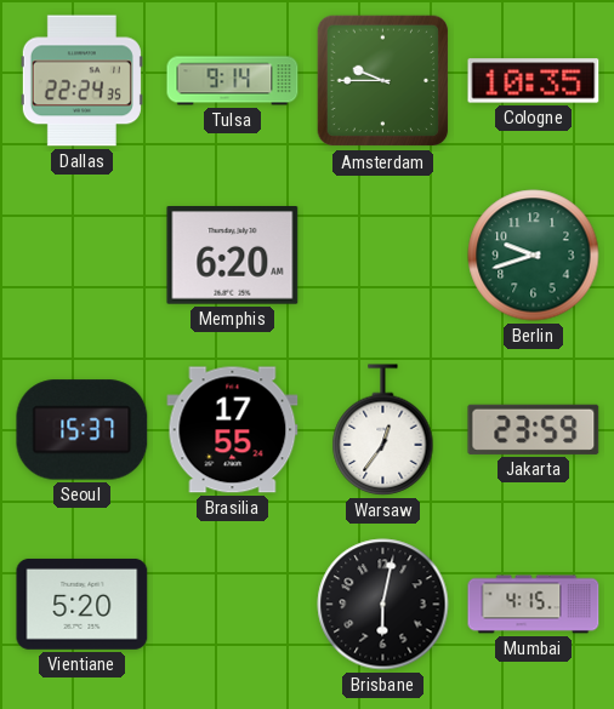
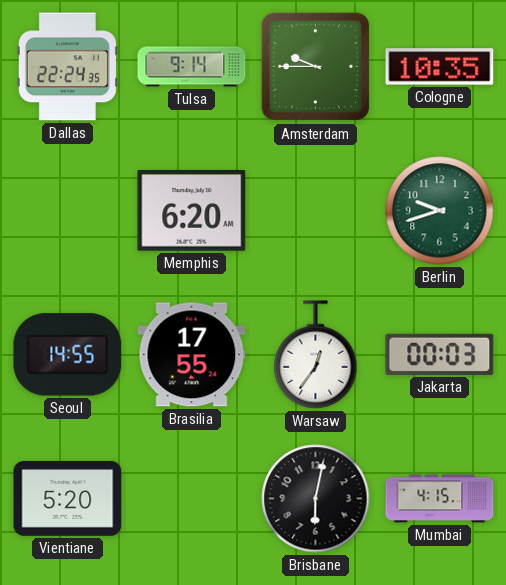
Seoul: 15:37 -> 14:55 (68, 355)
Jakarta: 23:59 -> 00:03 (440, 354)
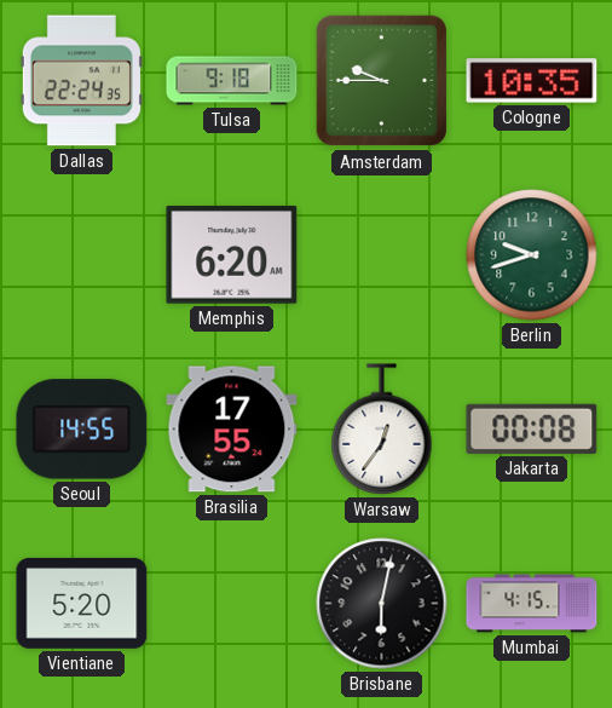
Tulsa: 9:14 -> 9:18 (232, 81)
Jakarta: 00:03 -> 00:08 (532, 428)
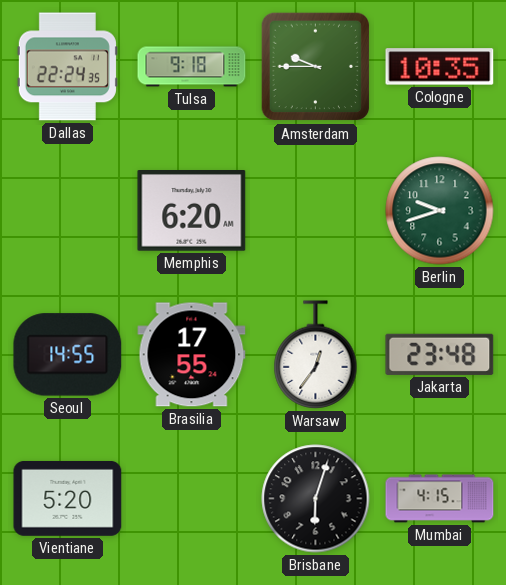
Jakarta: 00:08 -> 23:48 (440, 354)
Brisbane: 6:02 -> 6:03 (316, 499)
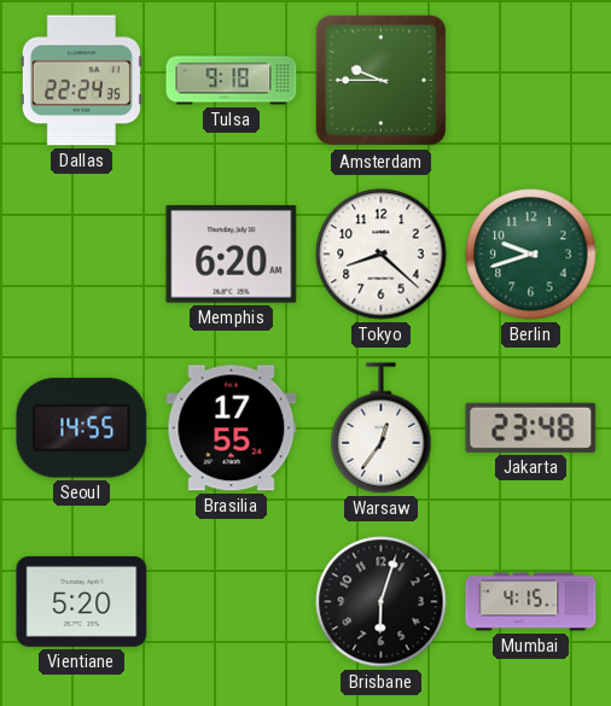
Cologne: 10:35 -> none (440, 67)
Tokyo: none -> 8:22 (382, 255)
